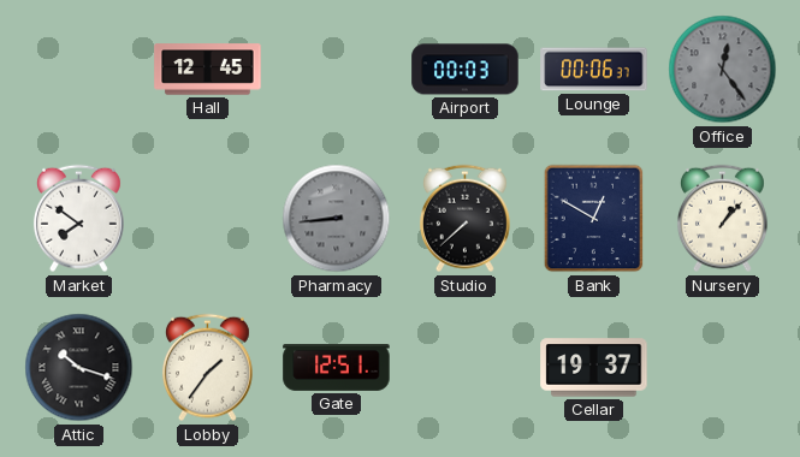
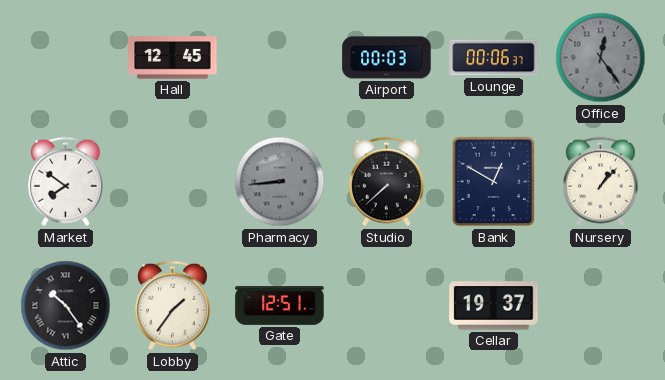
Attic: 10:18 -> 10:24 (66, 306)
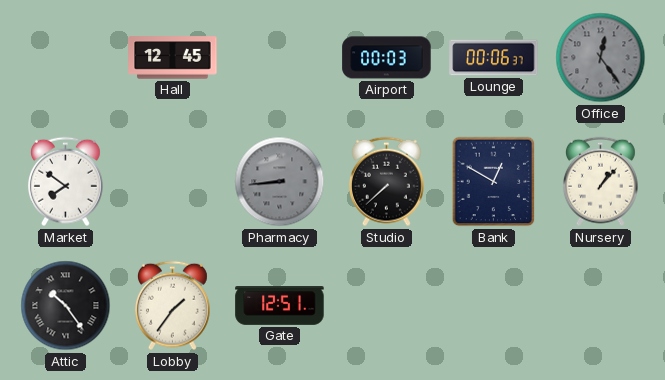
Cellar: 19:37 -> none (494, 306)
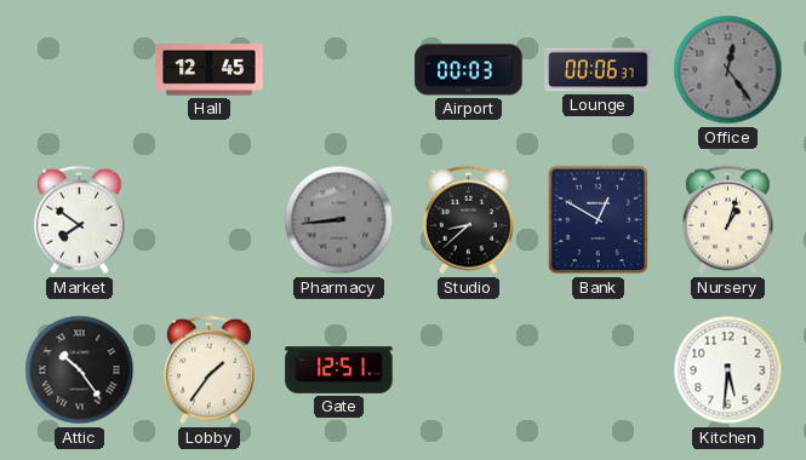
Studio: 7:38 -> 8:38 (468, 220)
Nursery: 1:07 -> 1:03 (727, 220)
Kitchen: none -> 5:31 (728, 370)
